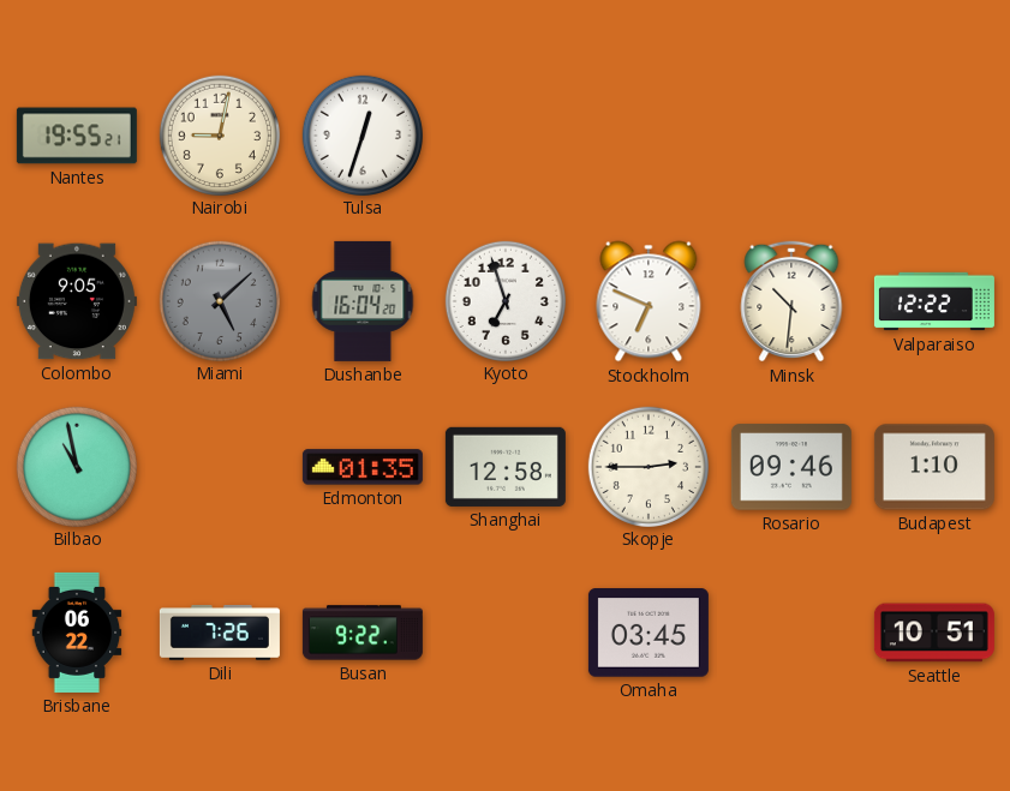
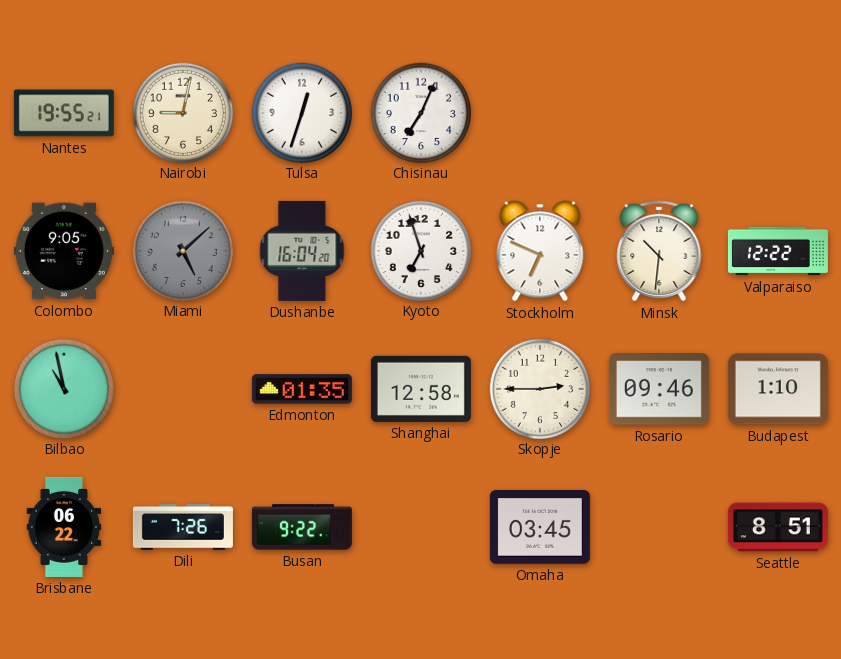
Chisinau: none -> 7:04 (420, 112)
Seattle: 10:51 -> 8:51 (778, 527)
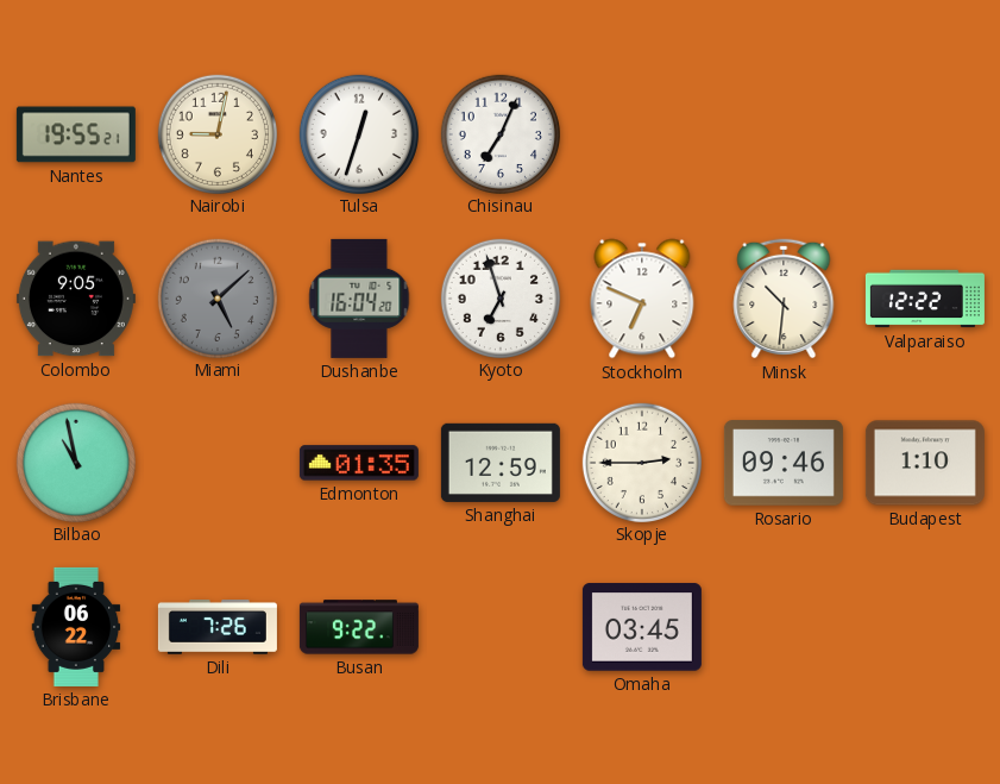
Shanghai: 12:58 -> 12:59 (501, 463)
Seattle: 8:51 -> none (778, 527)
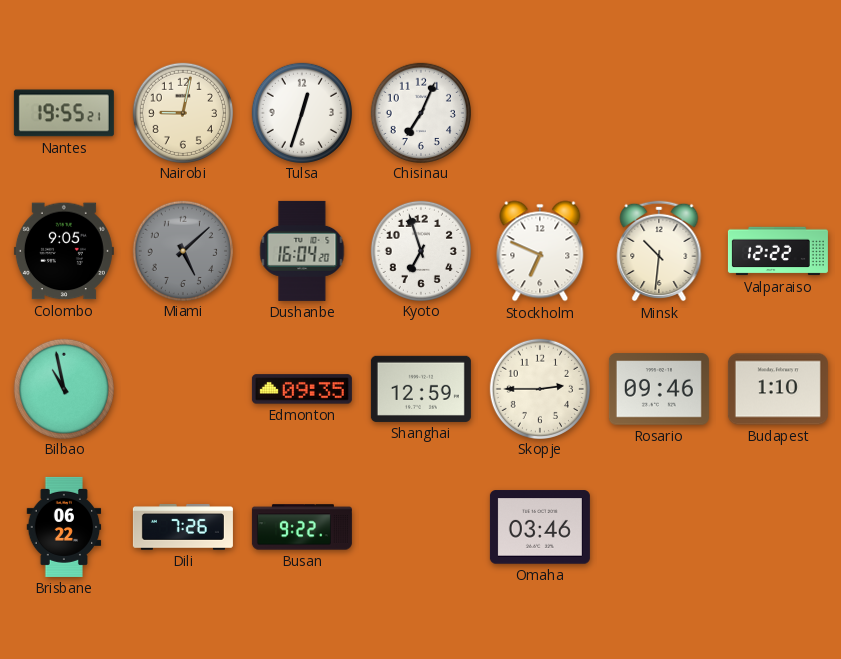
Edmonton: 01:35 -> 09:35 (302, 389)
Omaha: 03:45 -> 03:46 (540, 527)
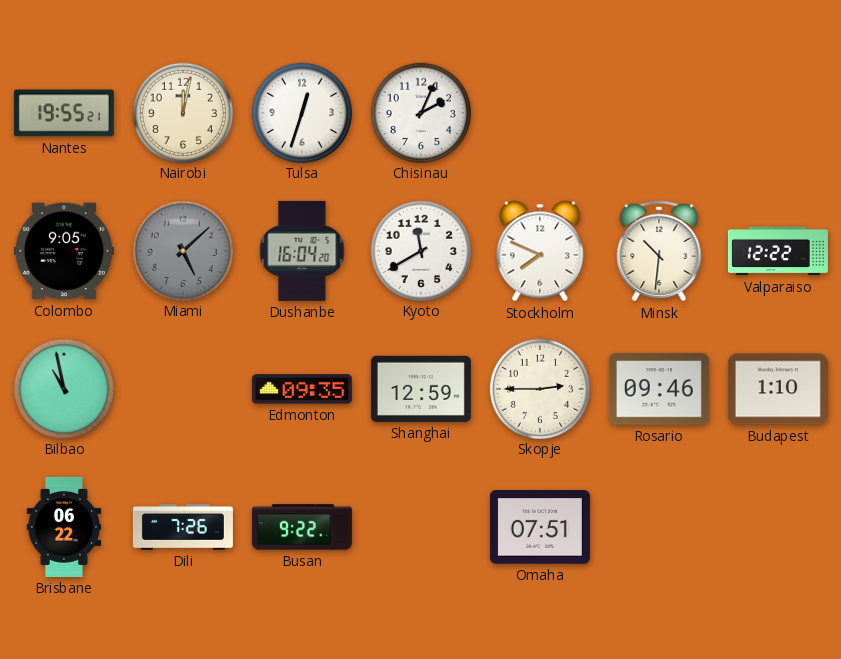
Nairobi: 9:02 -> 12:02 (182, 112)
Chisinau: 7:04 -> 2:04 (420, 112)
Kyoto: 6:57 -> 11:40 (420, 250)
Stockholm: 6:49 -> 7:49 (540, 251)
Omaha: 03:46 -> 07:51 (540, 527)
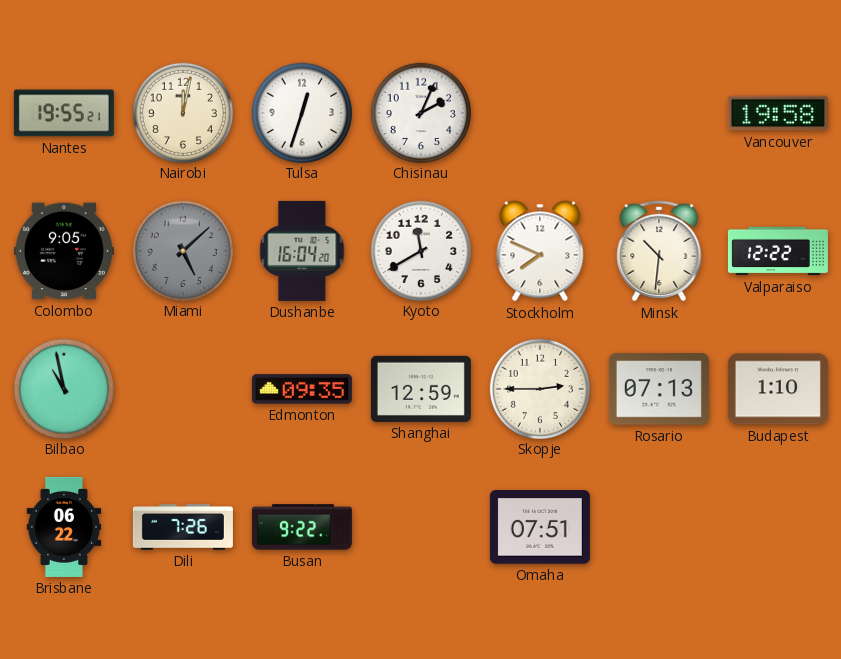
Vancouver: none -> 19:58 (778, 113)
Rosario: 09:46 -> 07:13 (659, 389)
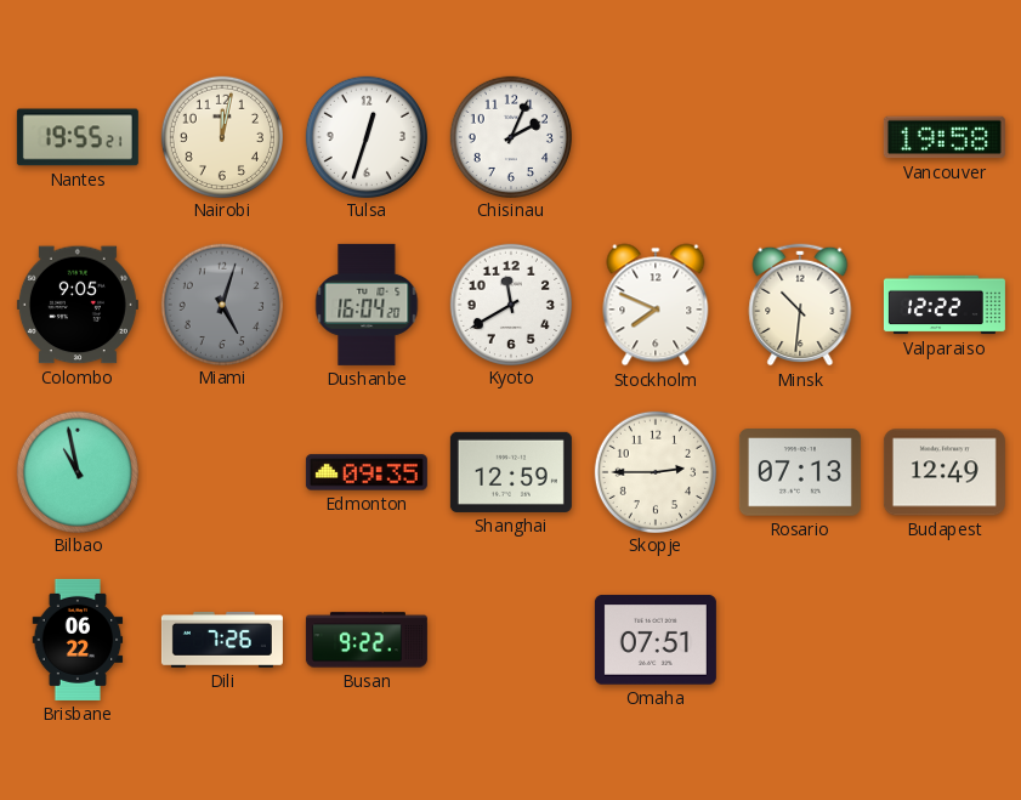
Miami: 5:08 -> 5:03 (221, 303)
Budapest: 1:10 -> 12:49 (945, 472)
